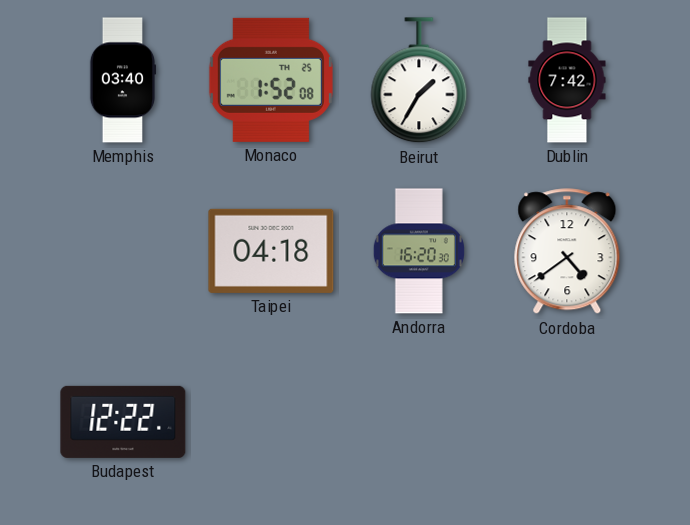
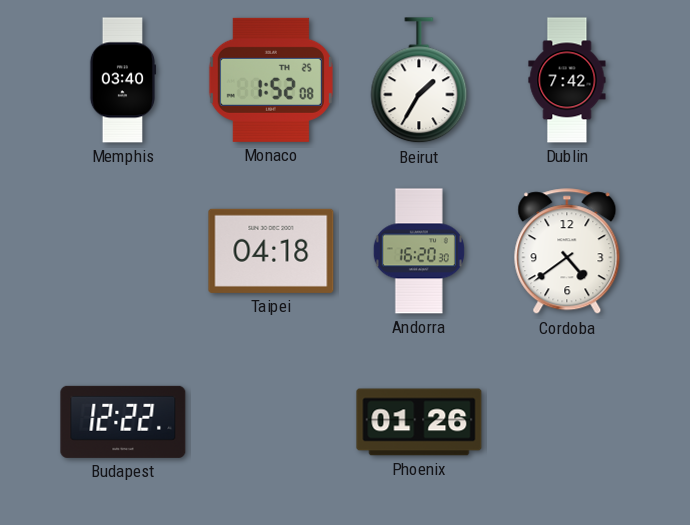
Phoenix: none -> 01:26 (419, 422)
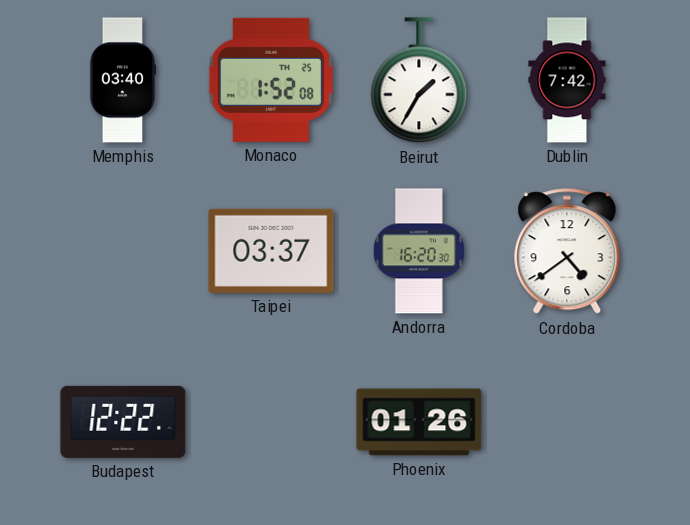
Taipei: 04:18 -> 03:37 (271, 251)
